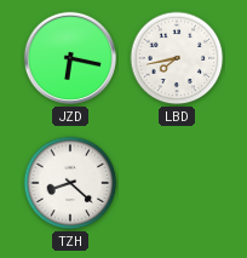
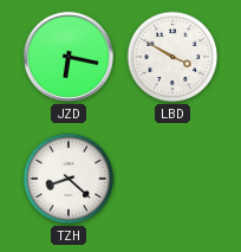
LBD: 7:43 -> 3:50 (172, 57)
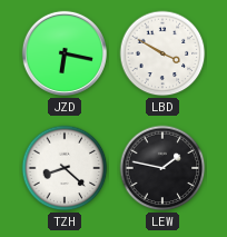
LEW: none -> 1:47 (162, 168)
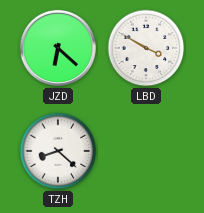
JZD: 6:17 -> 6:22 (58, 48)
LEW: 1:47 -> none (162, 168)
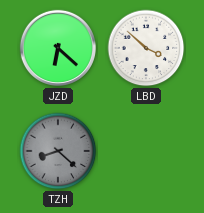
LBD: 3:50 -> 3:52 (146, 48)
TZH dial: white -> grey (58, 151)
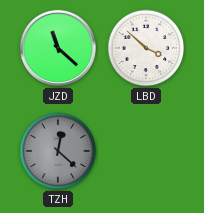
JZD: 6:22 -> 11:22 (58, 48)
TZH: 8:22 -> 12:22 (58, 151)
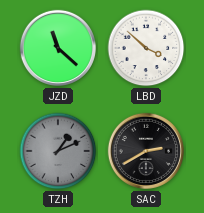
TZH: 12:22 -> 1:11 (58, 151)
SAC: none -> 2:40 (146, 151)
